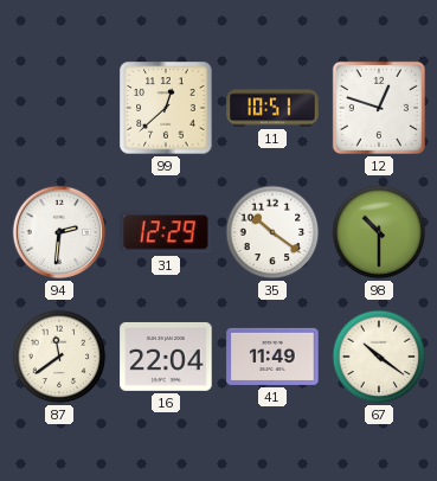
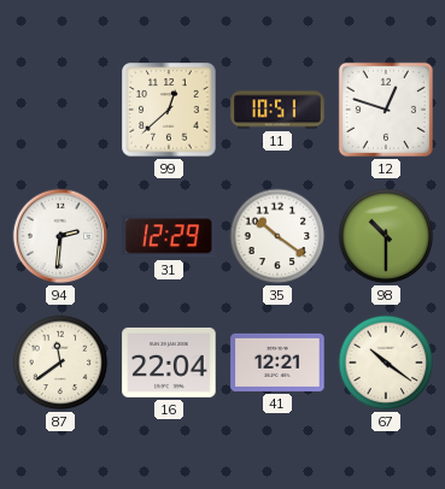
41: 11:49 -> 12:21 (277, 363)
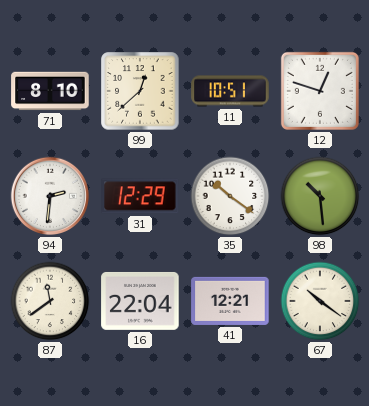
71: none -> 8:10 (50, 91)
98: 10:30 -> 10:29 (320, 196)
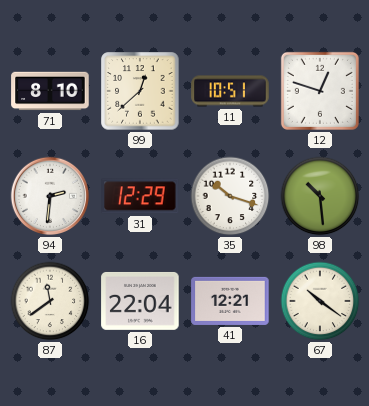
35: 10:21 -> 10:18 (230, 196)
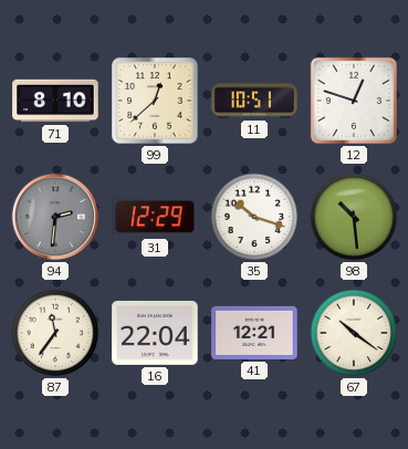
94 dial: white -> grey (55, 217)
87: 11:39 -> 11:36 (55, 333)
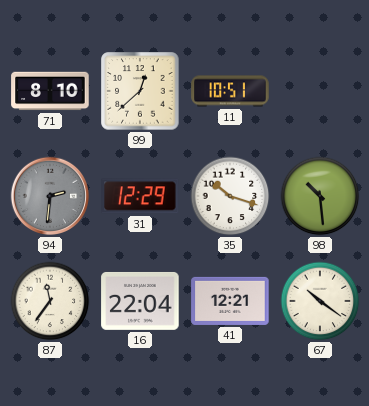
12: 12:48 -> none (354, 101)
